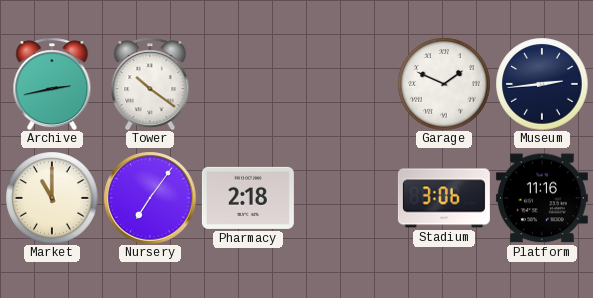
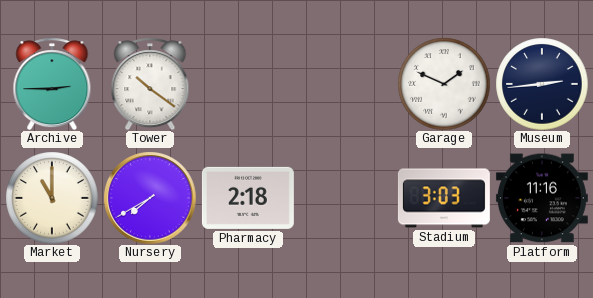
Archive: 2:43 -> 2:45 (52, 84)
Nursery: 7:06 -> 7:40 (150, 198)
Stadium: 3:06 -> 3:03 (444, 198)
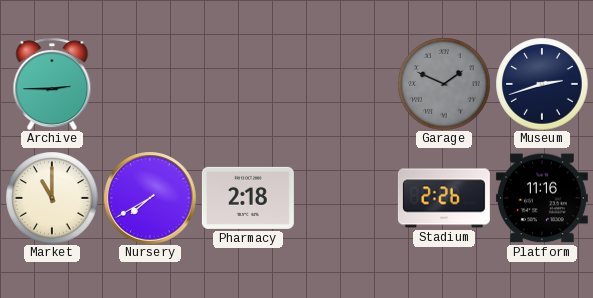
Tower: 10:21 -> none (150, 84)
Garage dial: white -> grey (444, 84)
Museum: 2:44 -> 2:42 (542, 84)
Stadium: 3:03 -> 2:26 (444, 198)
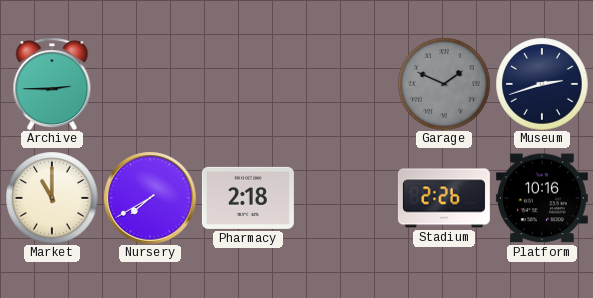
Platform: 11:16 -> 10:16 (542, 198)
